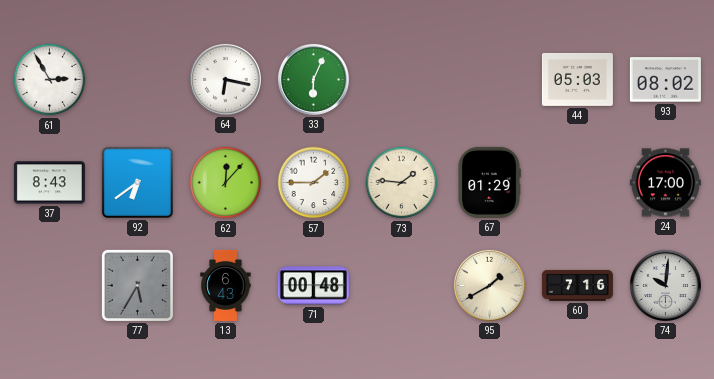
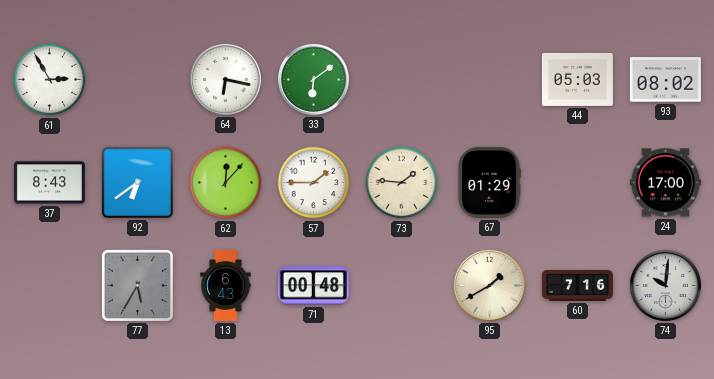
33: 6:04 -> 6:09 (313, 79)
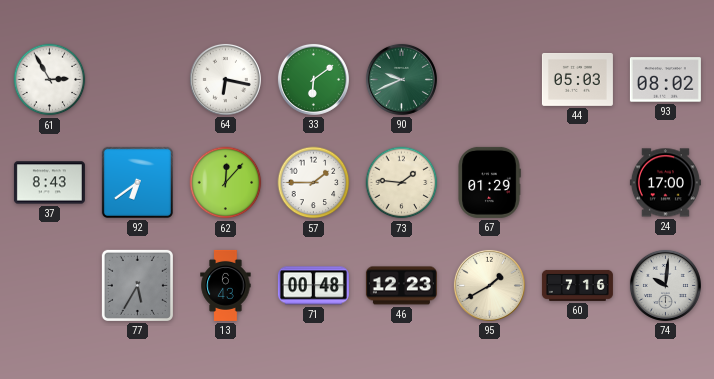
90: none -> 9:41 (401, 79)
46: none -> 12:23 (401, 286)
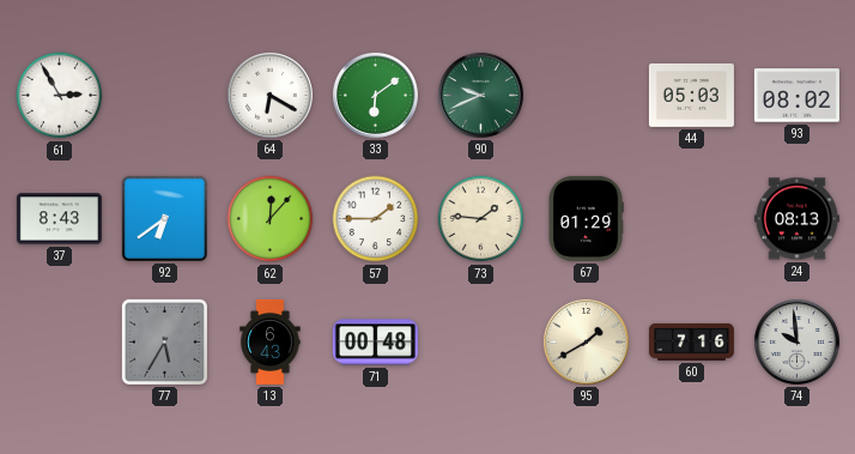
64: 6:17 -> 6:20 (269, 95)
24: 17:00 -> 08:13 (796, 219)
46: 12:23 -> none (401, 286)
74: 10:01 -> 9:59 (796, 341)
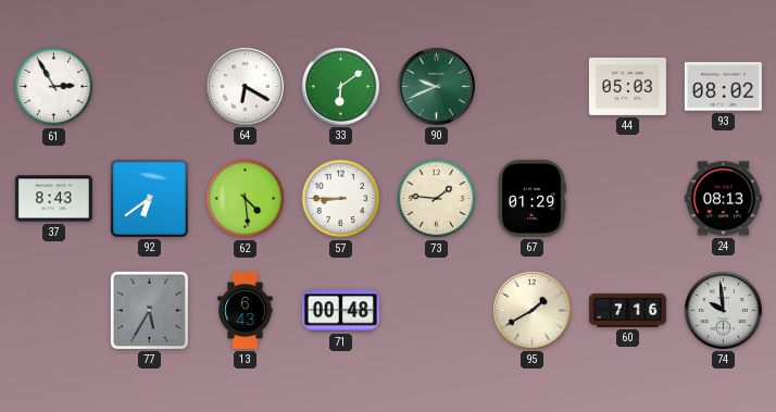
62: 12:07 -> 4:29 (246, 199)
57: 1:45 -> 8:45 (341, 199)
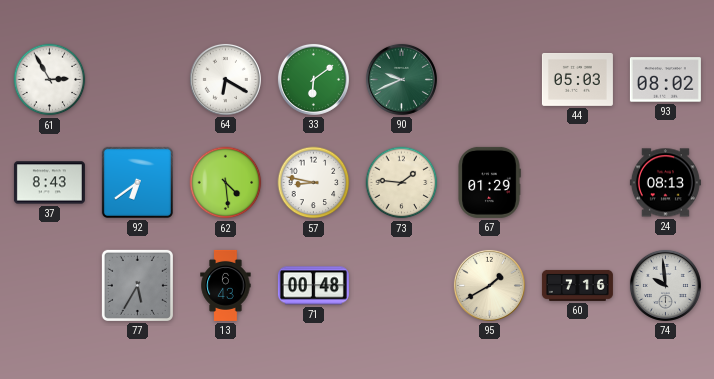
57: 8:45 -> 8:47 (314, 183)
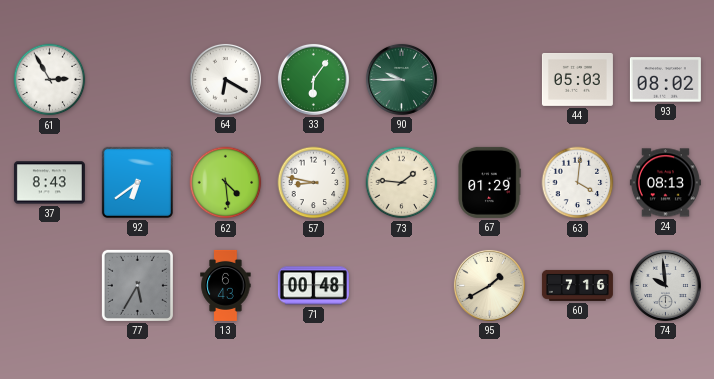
33: 6:09 -> 6:06 (313, 79)
90: 9:41 -> 9:45 (401, 79)
63: none -> 4:01 (578, 183)
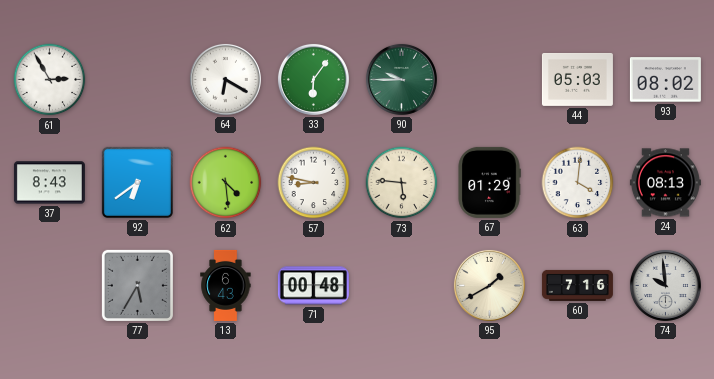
73: 1:46 -> 5:46 (402, 183)
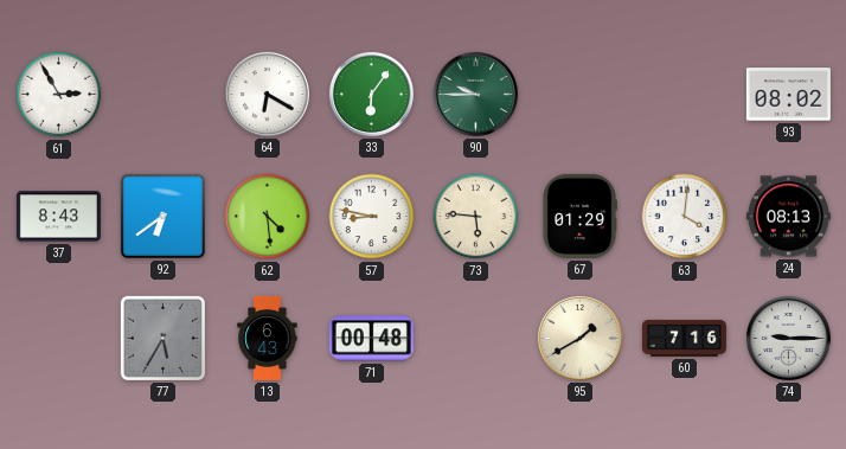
44: 05:03 -> none (577, 79)
74: 9:59 -> 9:15 (788, 338)
